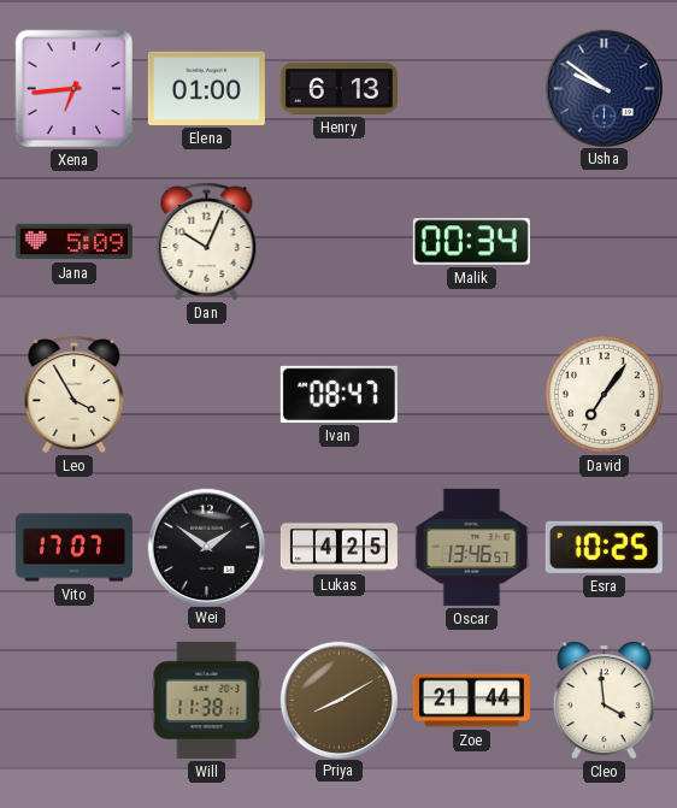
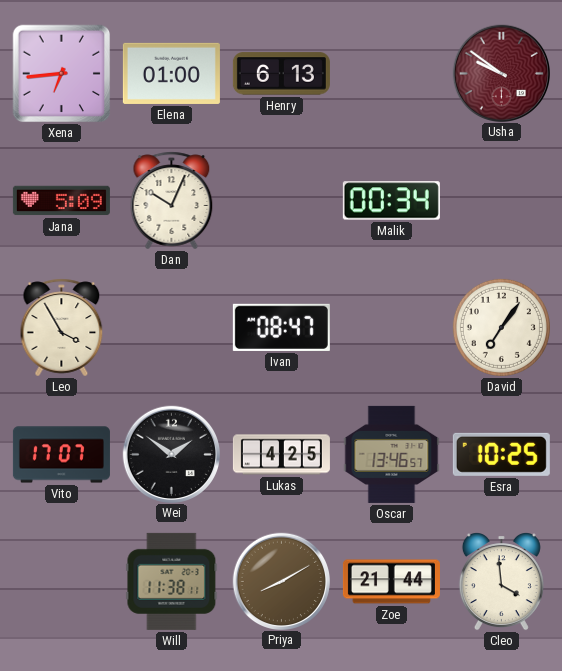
Usha dial: navy -> burgundy (501, 73)
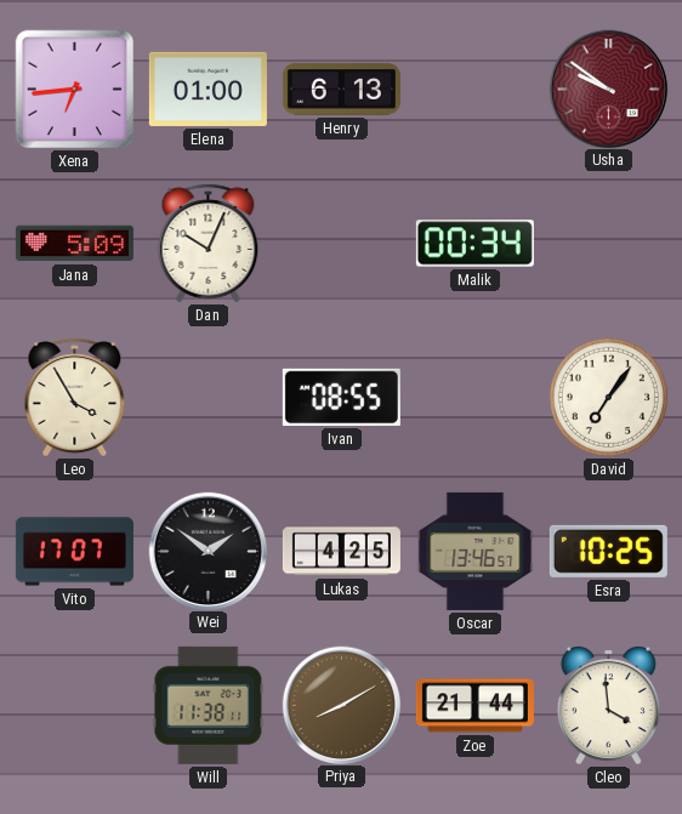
Ivan: 08:47 -> 08:55 (341, 397)
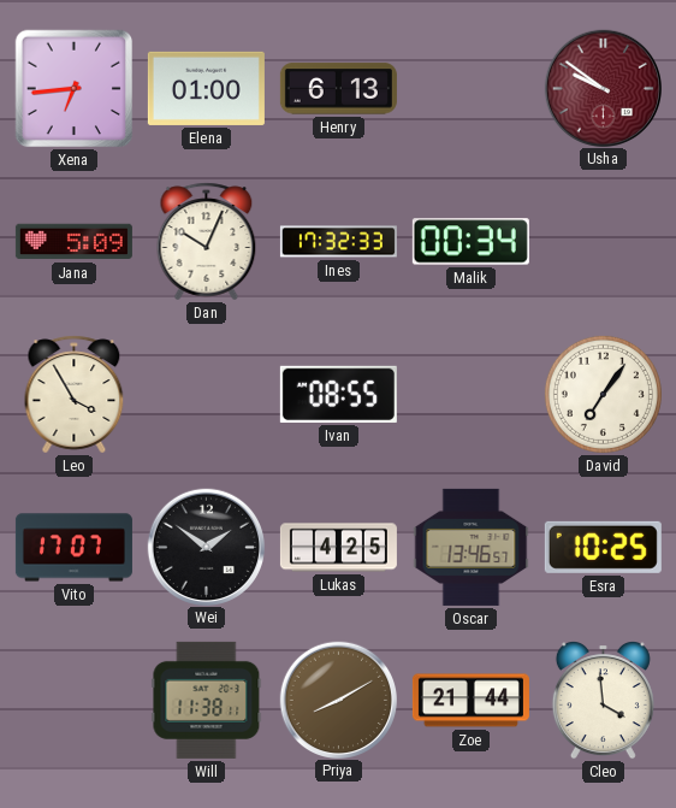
Ines: none -> 17:32 (338, 242)
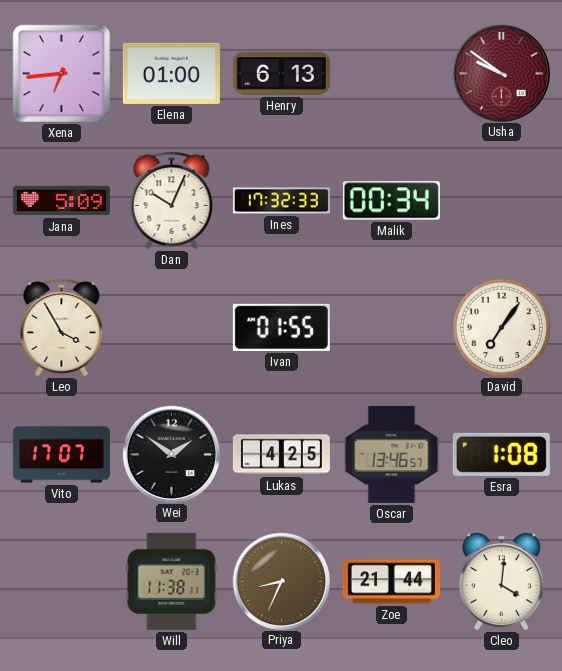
Ivan: 08:55 -> 01:55 (281, 327)
Esra: 10:25 -> 1:08 (501, 454)
Priya: 8:10 -> 8:34 (281, 581)
Cleo: 3:59 -> 4:01 (501, 582)
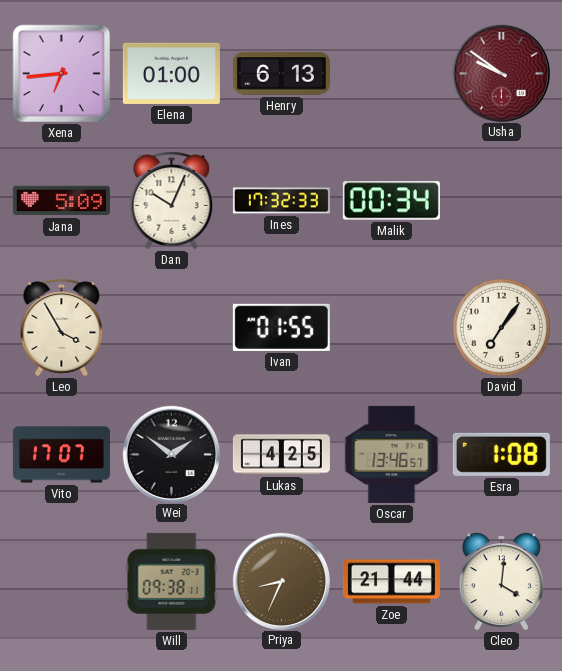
Will: 11:38 -> 09:38 (172, 581)
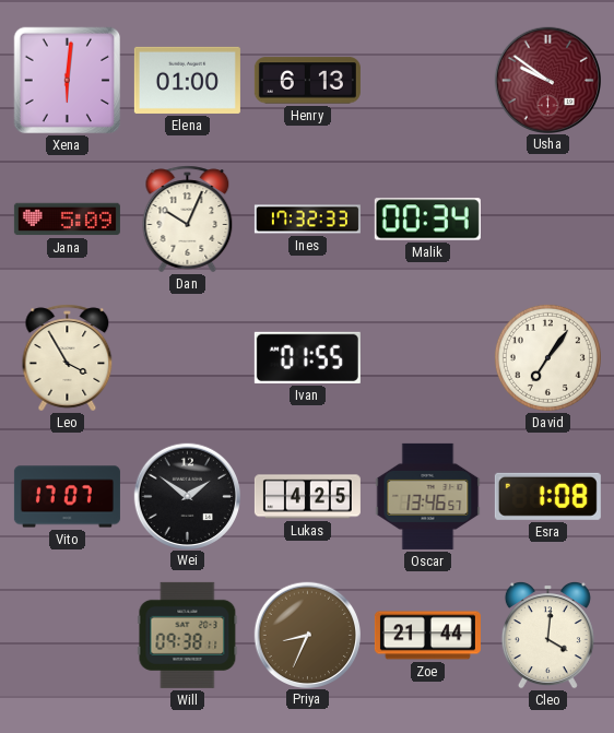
Xena: 6:44 -> 6:01 (68, 81)
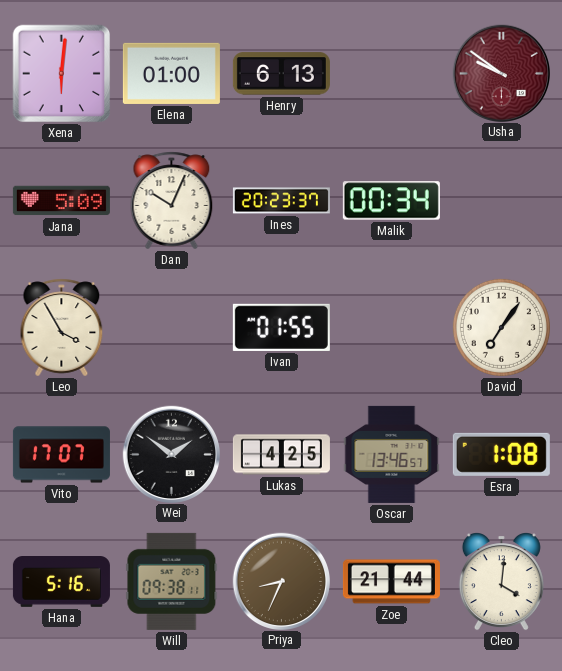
Ines: 17:32 -> 20:23 (281, 201)
Hana: none -> 5:16 (61, 582)
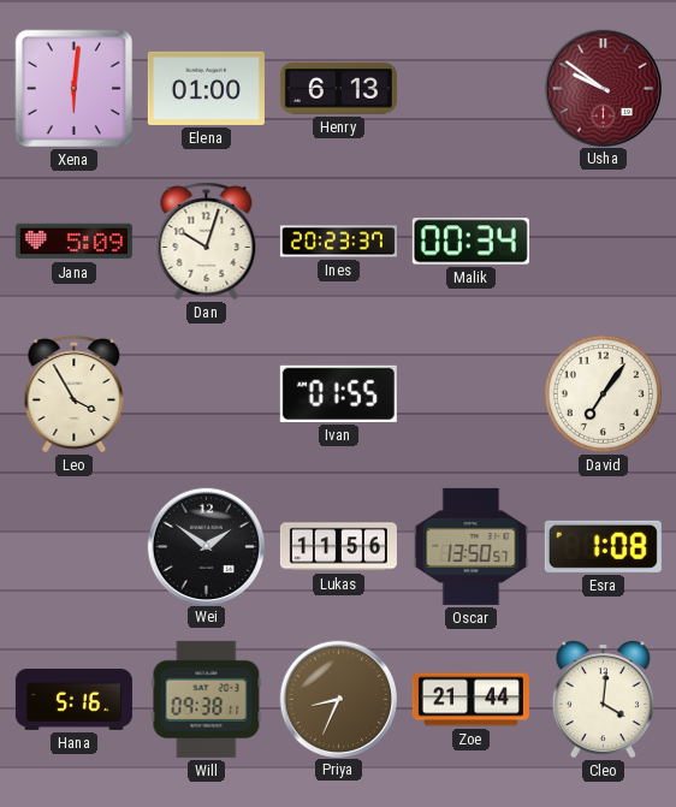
Dan: 10:04 -> 10:03 (207, 242)
Vito: 17:07 -> none (61, 455)
Lukas: 4:25 -> 11:56 (338, 547)
Oscar: 13:46 -> 13:50 (472, 546)
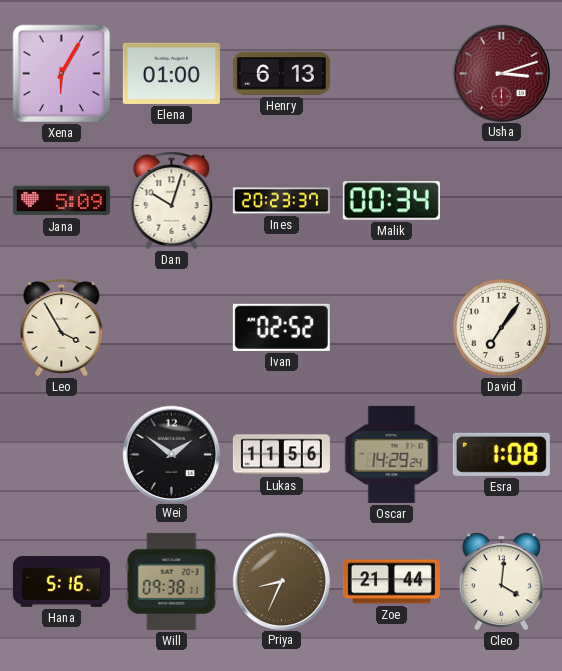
Xena: 6:01 -> 6:05 (62, 74)
Usha: 9:51 -> 3:12 (501, 73)
Ivan: 01:55 -> 02:52 (281, 327)
Oscar: 13:50 -> 14:29 (392, 454)
